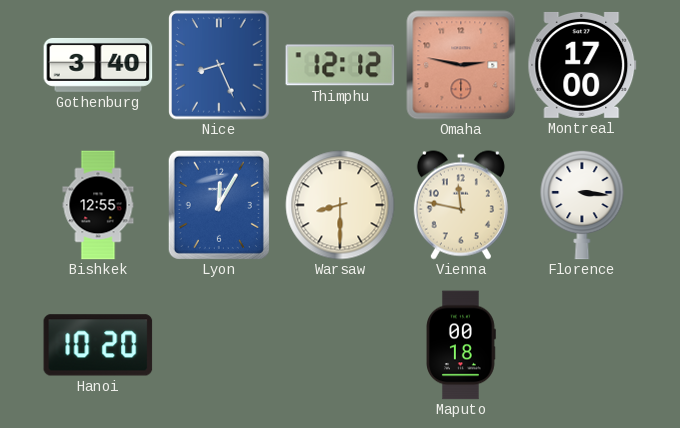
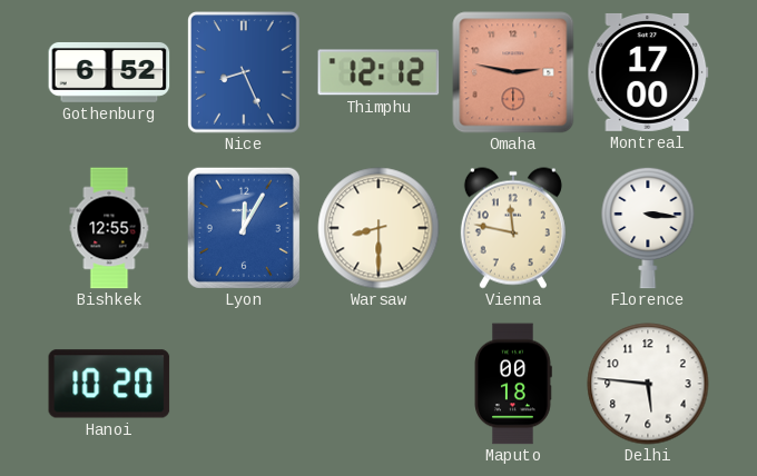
Gothenburg: 3:40 -> 6:52 (109, 72)
Delhi: none -> 5:46 (648, 384)
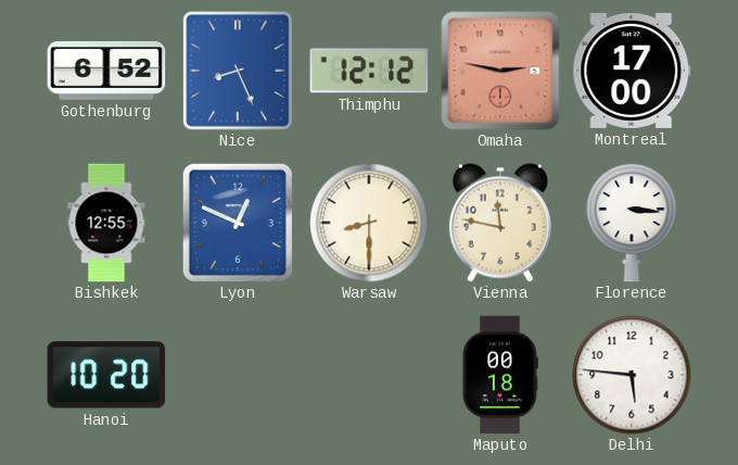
Lyon: 12:05 -> 12:49 (238, 223)
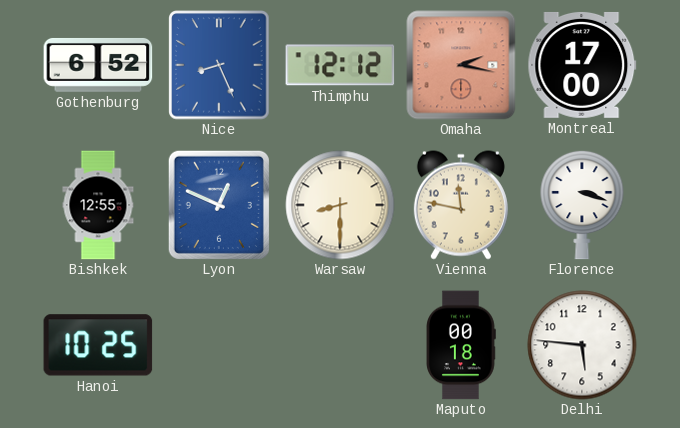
Omaha: 2:47 -> 2:17 (461, 65)
Florence: 3:16 -> 3:18 (582, 205)
Hanoi: 10:20 -> 10:25 (98, 345)
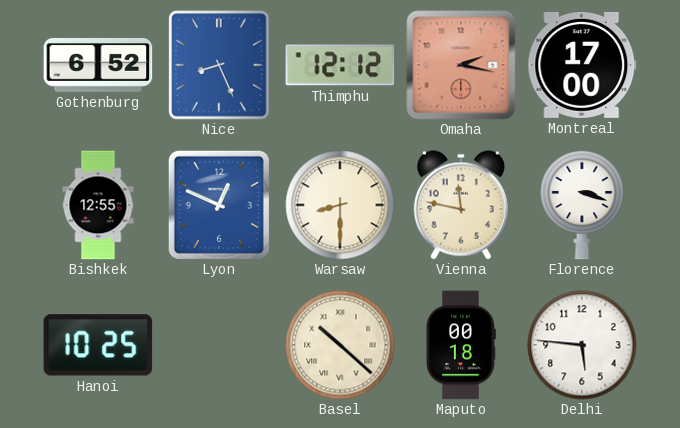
Basel: none -> 10:22 (340, 345)
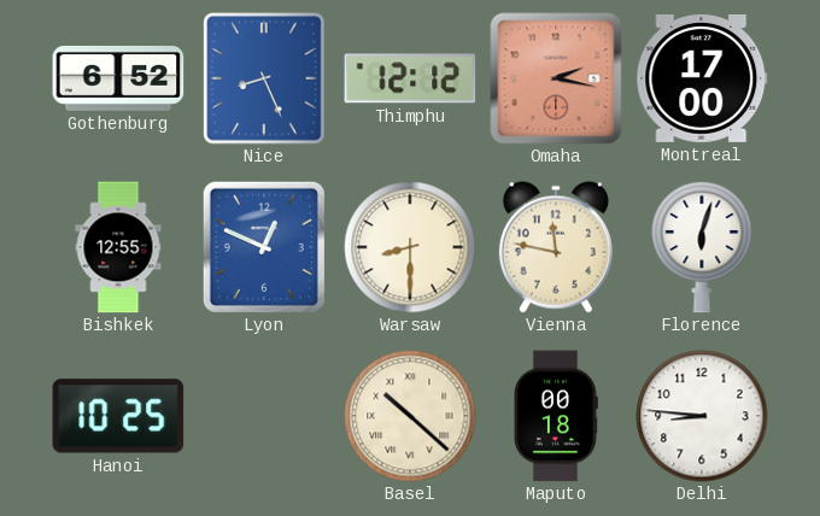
Florence: 3:18 -> 6:03 (702, 247)
Delhi: 5:46 -> 8:46 (702, 416)
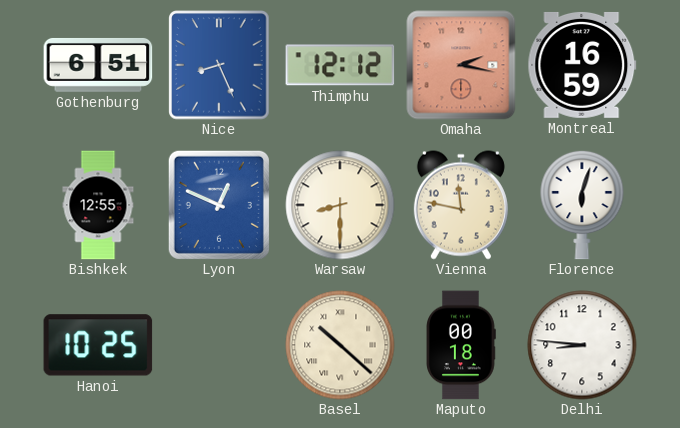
Gothenburg: 6:52 -> 6:51 (98, 65)
Montreal: 17:00 -> 16:59 (582, 65)
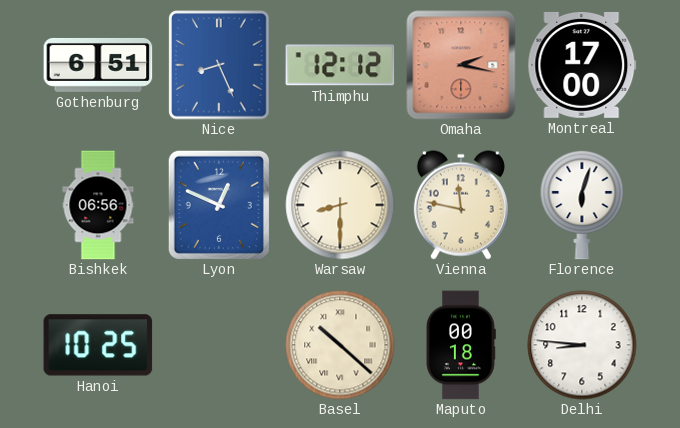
Montreal: 16:59 -> 17:00 (582, 65)
Bishkek: 12:55 -> 06:56 (98, 205)
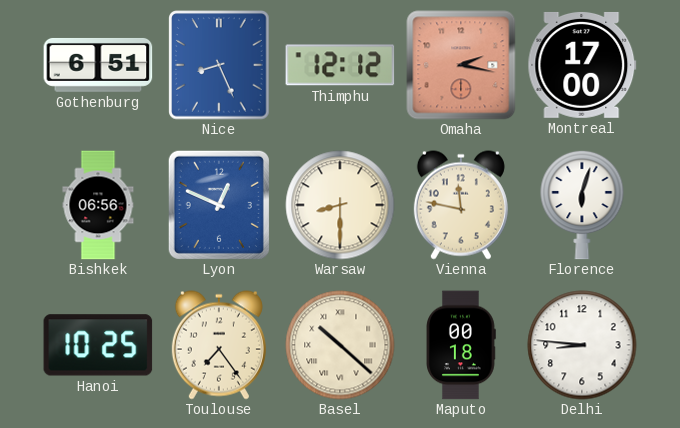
Toulouse: none -> 7:24 (219, 345)
